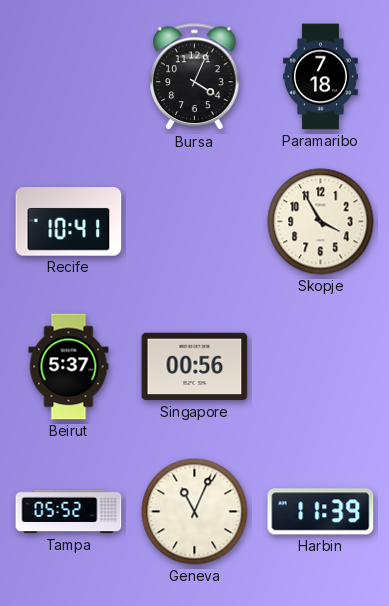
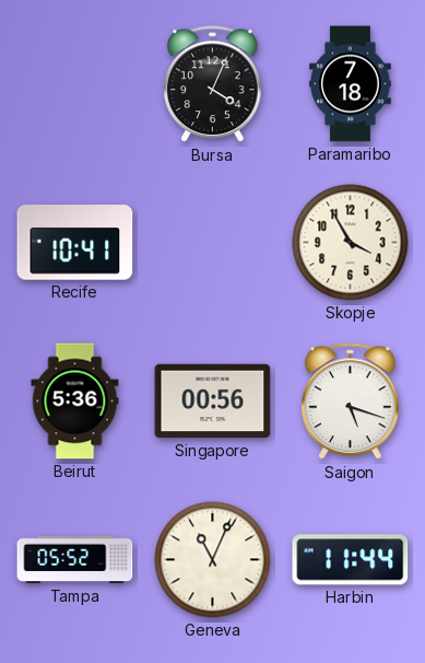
Beirut: 5:37 -> 5:36 (75, 402)
Saigon: none -> 5:18 (351, 402)
Harbin: 11:39 -> 11:44 (351, 560)
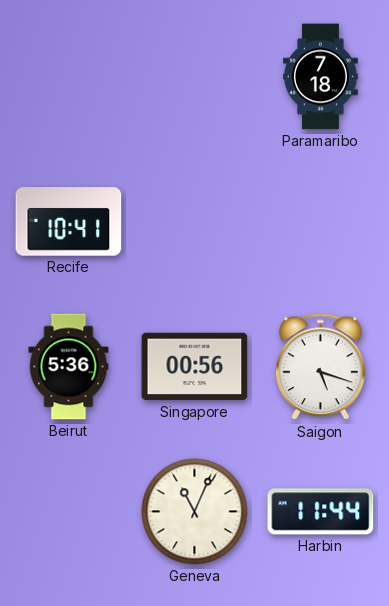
Bursa: 4:04 -> none (213, 84)
Skopje: 3:55 -> none (351, 243)
Tampa: 05:52 -> none (75, 560)
